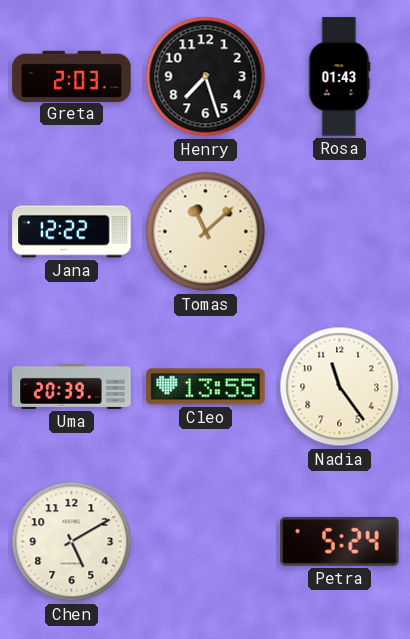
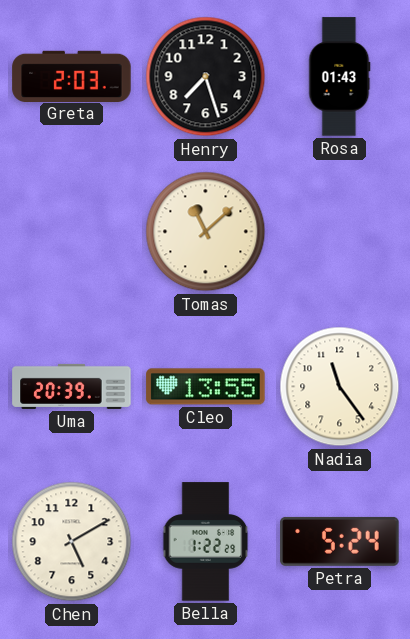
Jana: 12:22 -> none (72, 232)
Bella: none -> 1:22 (206, 542)
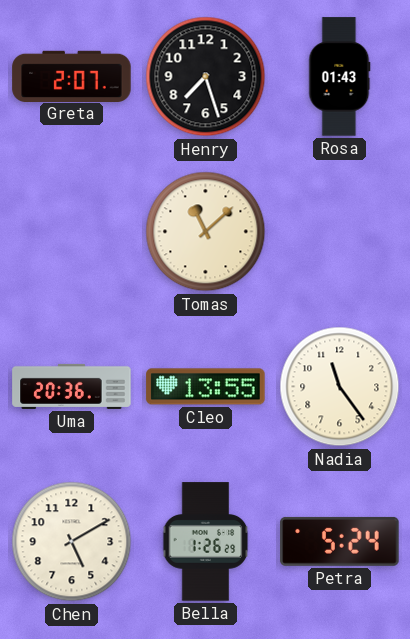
Greta: 2:03 -> 2:07 (72, 76)
Uma: 20:39 -> 20:36 (72, 386)
Bella: 1:22 -> 1:26 (206, 542)
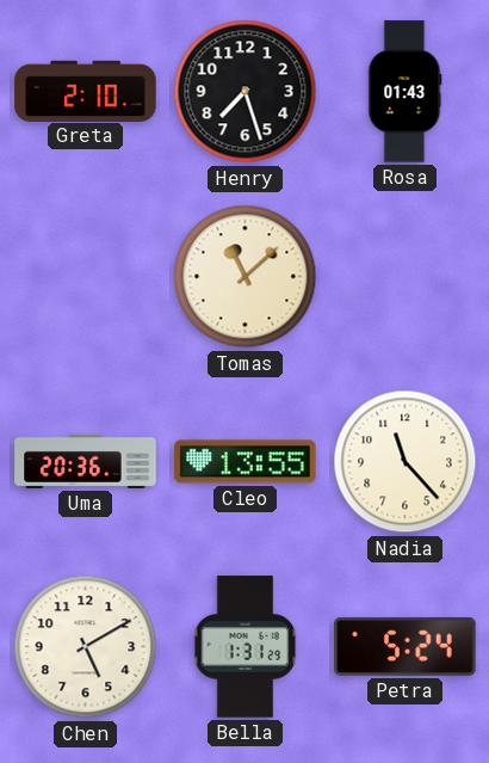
Greta: 2:07 -> 2:10 (86, 91)
Nadia: 11:24 -> 11:23 (406, 462)
Bella: 1:26 -> 1:31 (246, 647)
